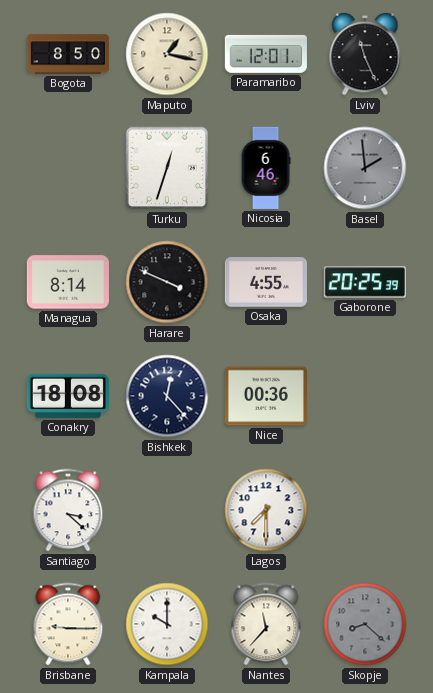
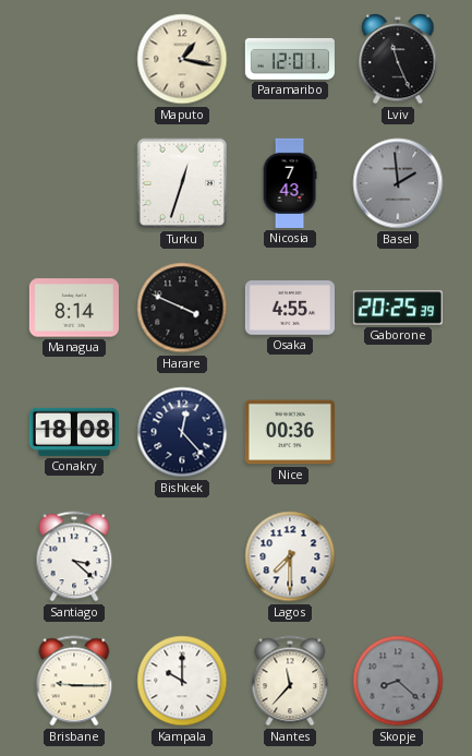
Bogota: 8:50 -> none (68, 54)
Nicosia: 6:46 -> 7:43 (290, 183)
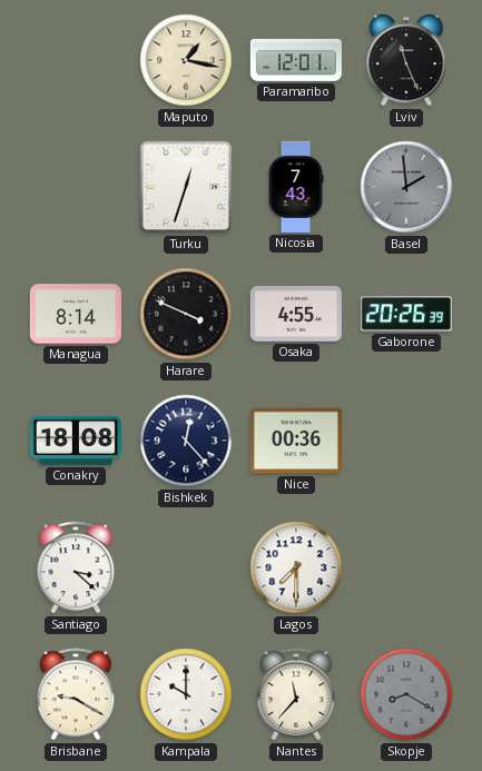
Gaborone: 20:25 -> 20:26 (406, 314)
Brisbane: 9:15 -> 9:20 (76, 694)
Skopje: 8:22 -> 8:20 (406, 694)
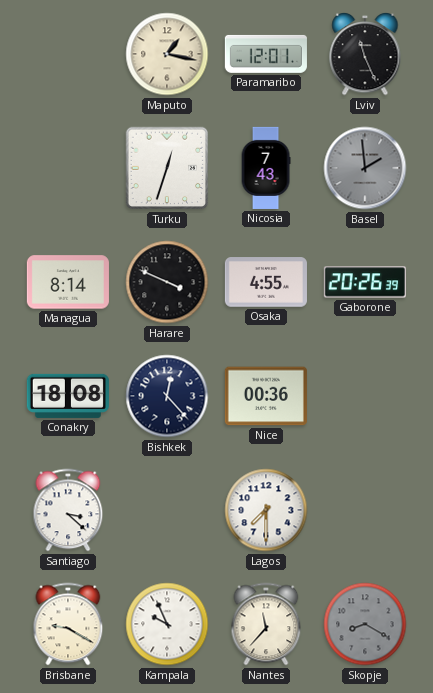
Kampala: 10:00 -> 9:56 (167, 624)
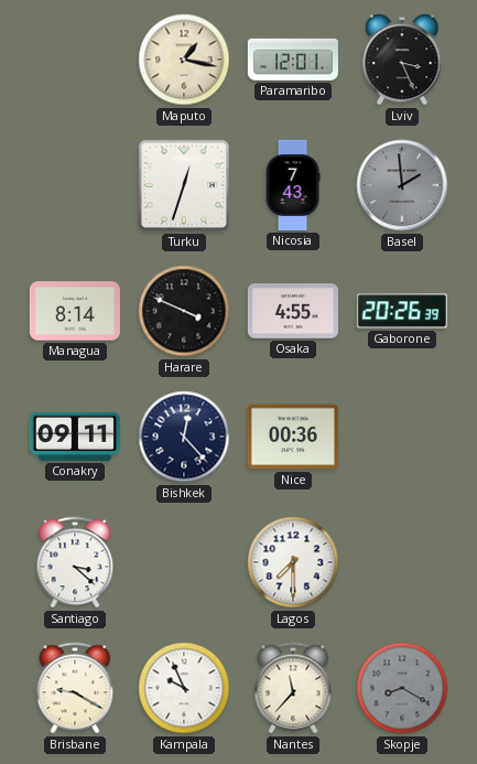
Lviv: 11:26 -> 3:26 (402, 60)
Conakry: 18:08 -> 09:11 (75, 437)
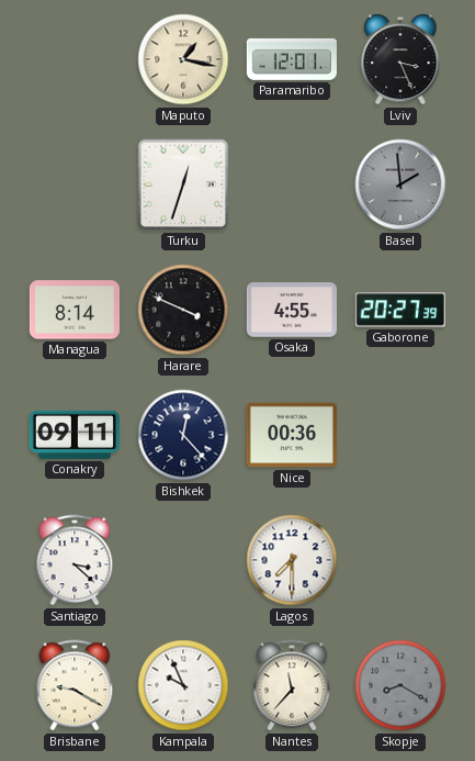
Nicosia: 7:43 -> none (293, 185)
Gaborone: 20:26 -> 20:27 (400, 310)
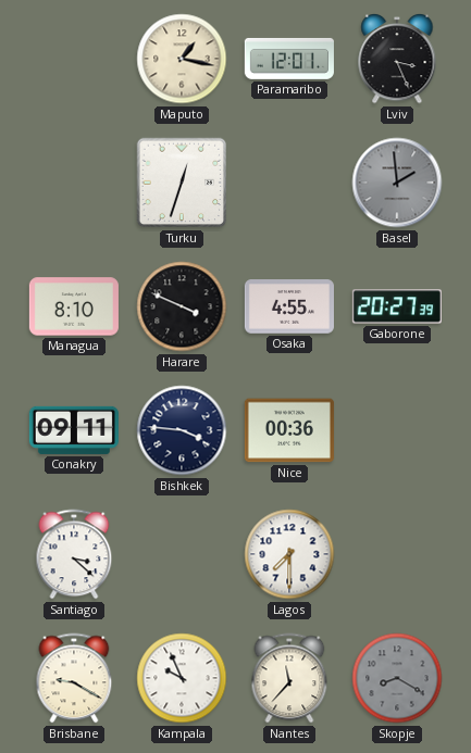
Managua: 8:14 -> 8:10 (74, 306)
Bishkek: 12:23 -> 3:46 (182, 430)
